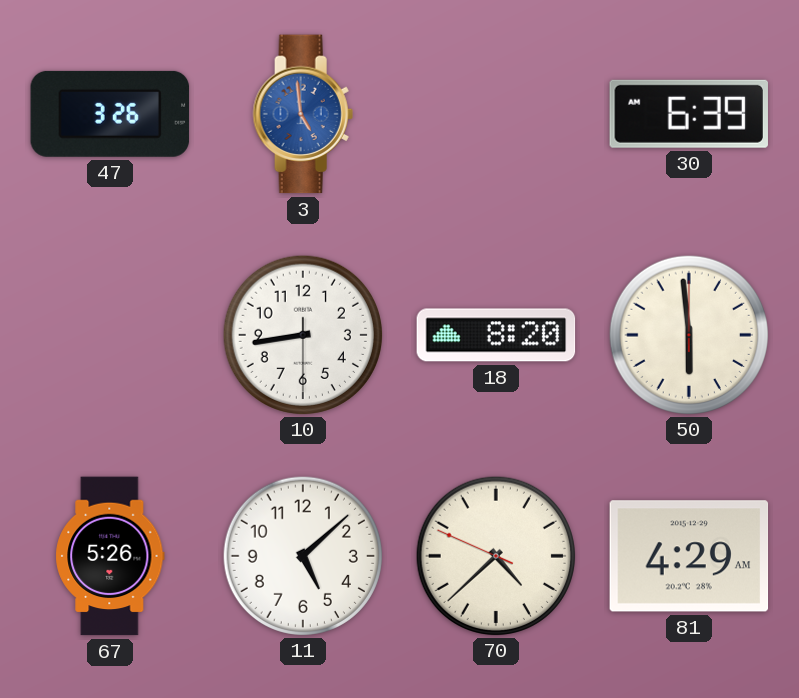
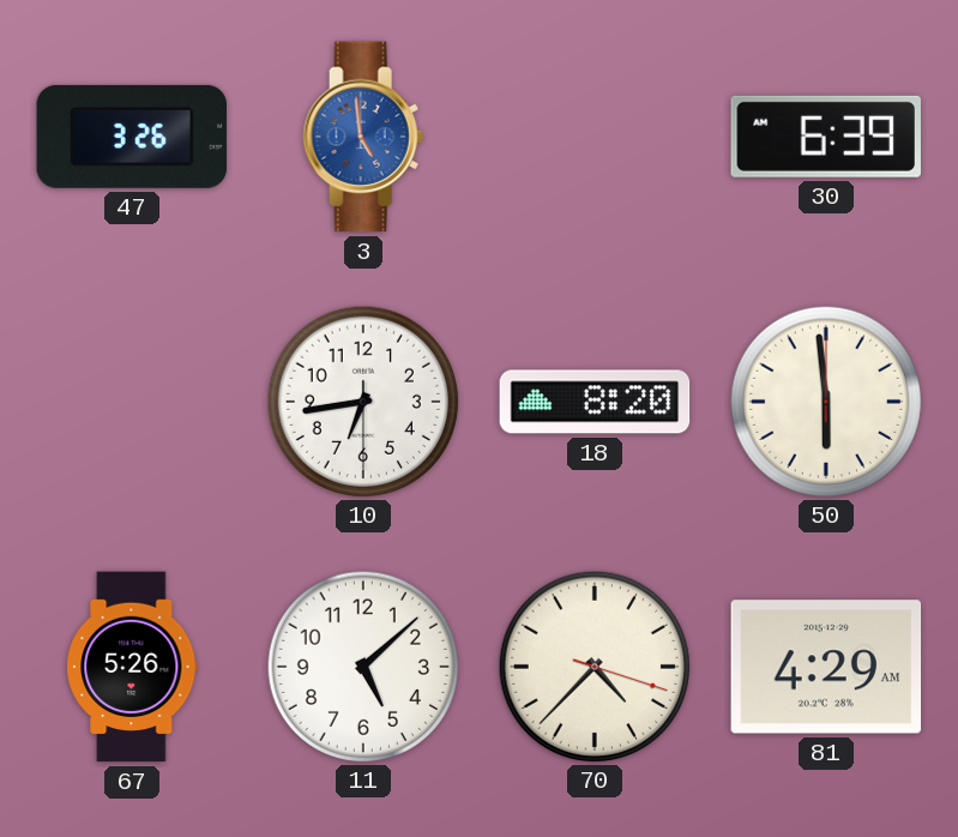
10: 8:43 -> 6:43 (362, 401)
70: 4:37:49 -> 4:37:18 (594, 666)
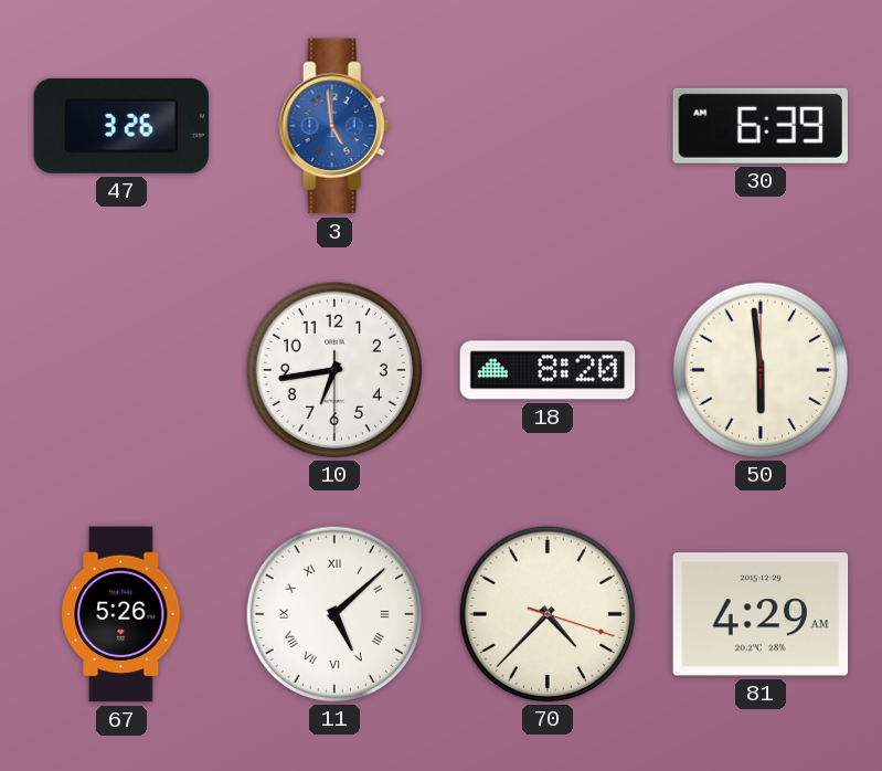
11 numerals: Arabic -> Roman (333, 613)
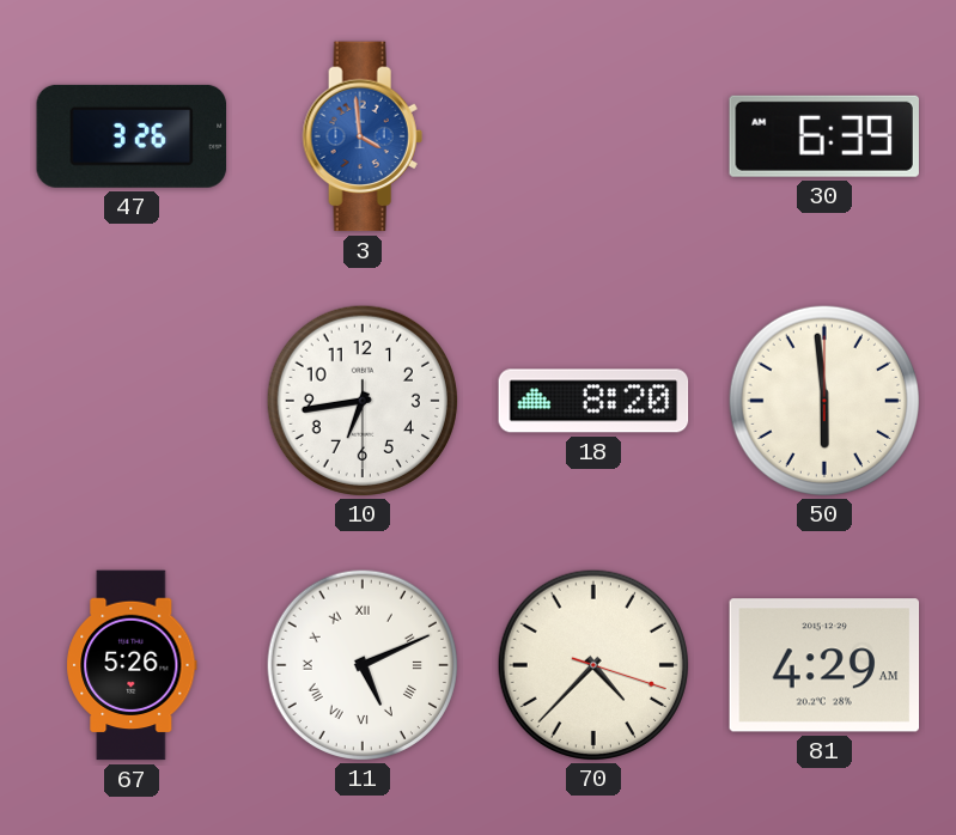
3: 4:59 -> 3:59 (363, 136)
11: 5:08 -> 5:11 (361, 664)
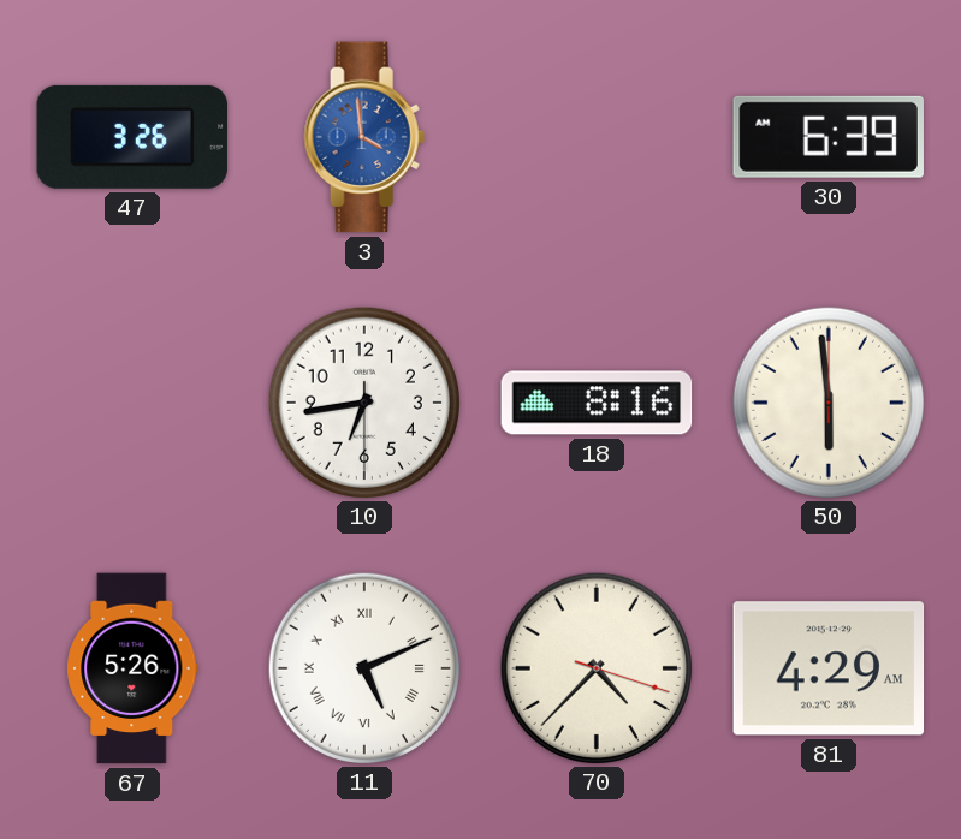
18: 8:20 -> 8:16 (597, 403)
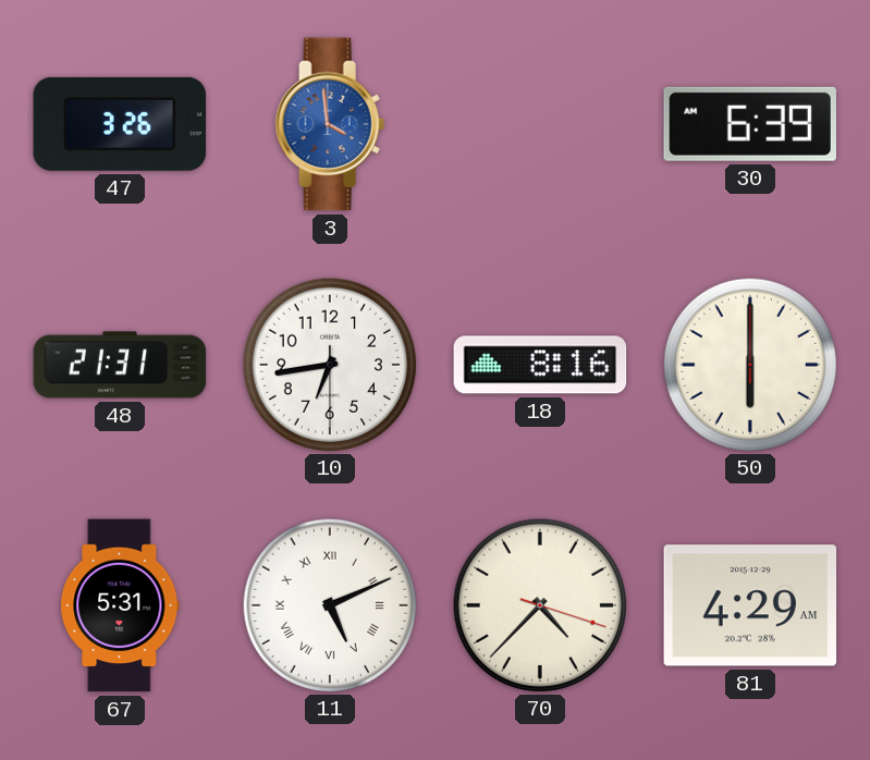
48: none -> 21:31 (120, 365)
50: 5:59 -> 6:00 (749, 364)
67: 5:26 -> 5:31 (120, 605)
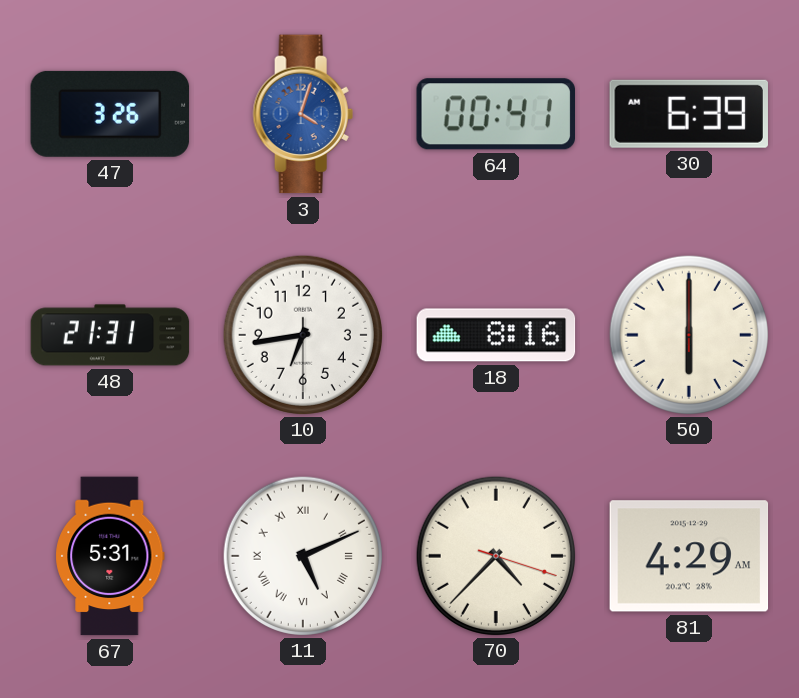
3: 3:59 -> 4:03 (303, 114)
64: none -> 00:41 (495, 114)
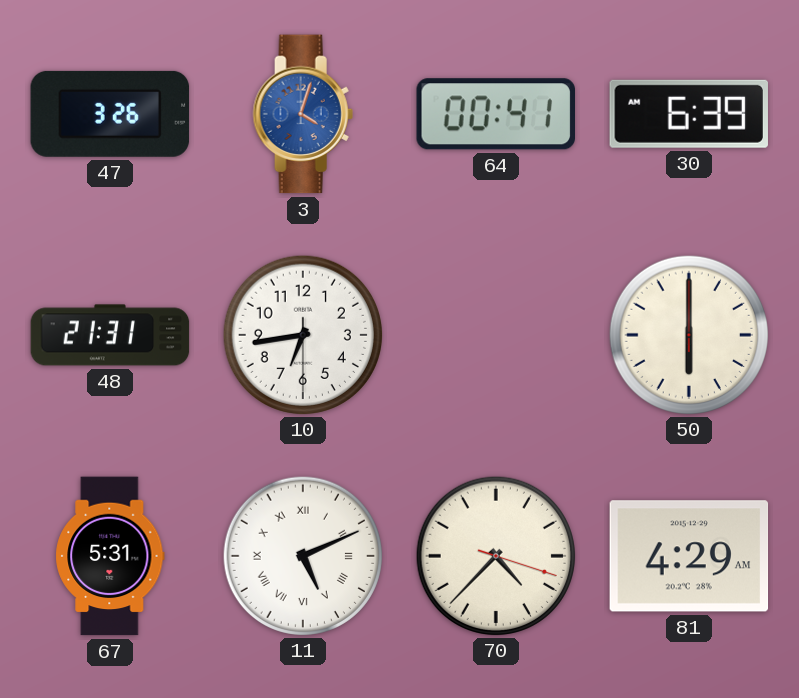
18: 8:16 -> none (496, 335)
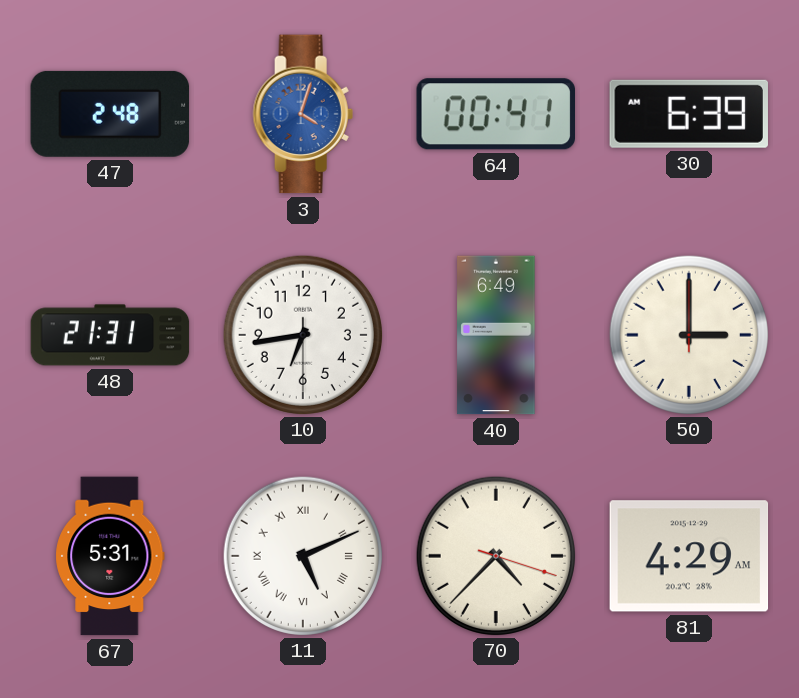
47: 3:26 -> 2:48 (110, 114)
40: none -> 6:49 (496, 335)
50: 6:00 -> 3:00 (688, 334)
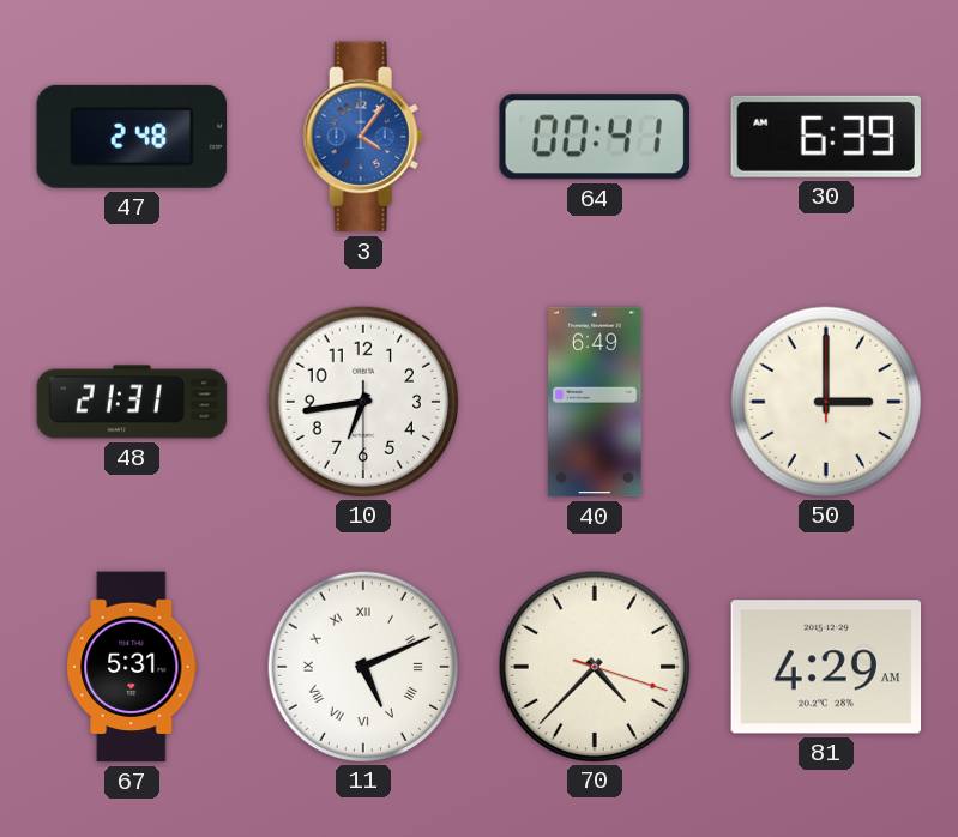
3: 4:03 -> 4:06 (363, 137)
